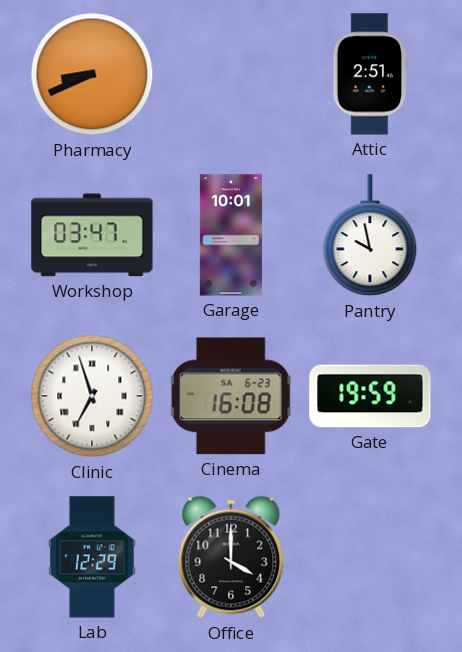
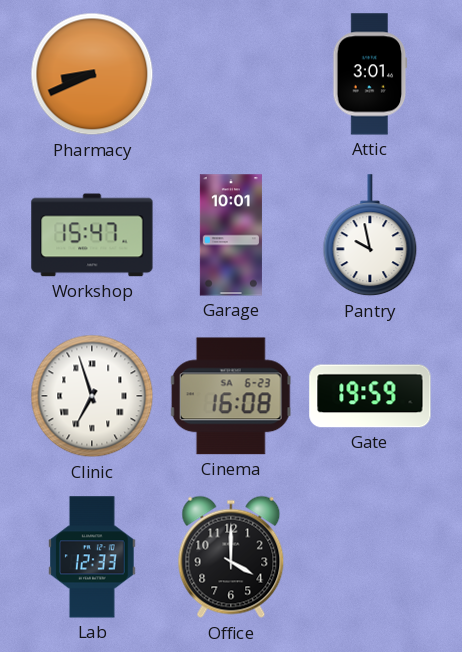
Attic: 2:51 -> 3:01 (370, 74)
Workshop: 03:47 -> 15:47 (92, 235)
Lab: 12:29 -> 12:33 (93, 557)
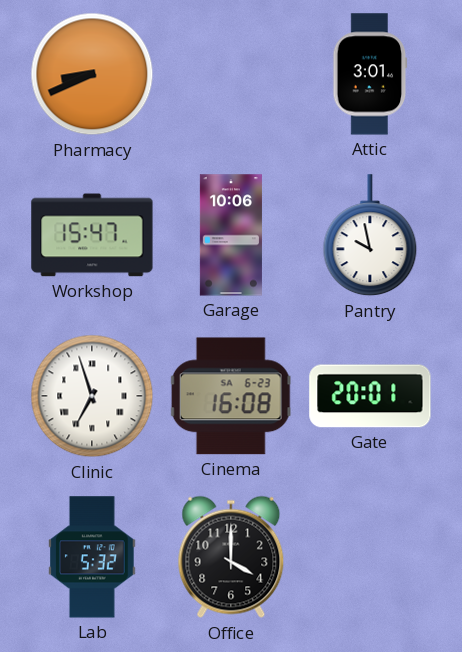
Garage: 10:01 -> 10:06 (231, 235)
Gate: 19:59 -> 20:01 (370, 396)
Lab: 12:33 -> 5:32 (93, 557)
